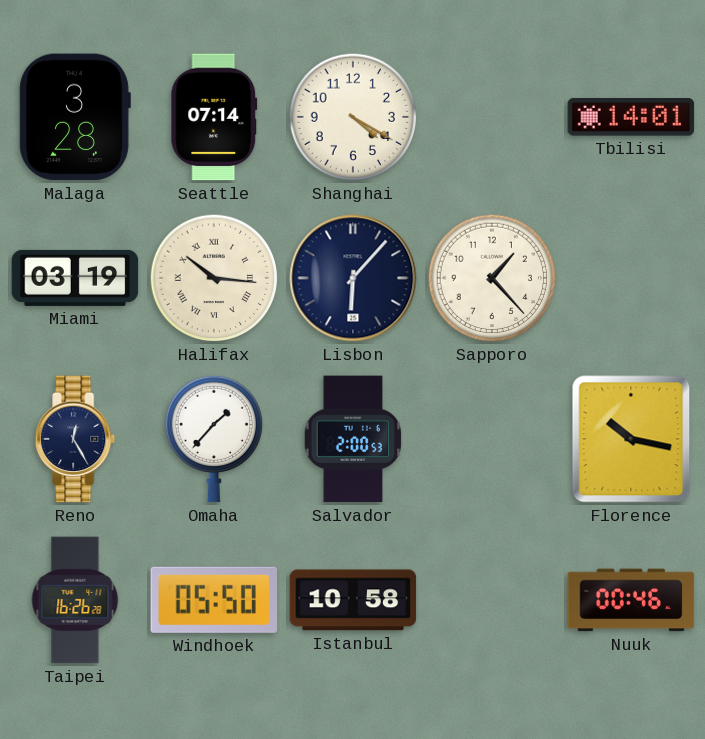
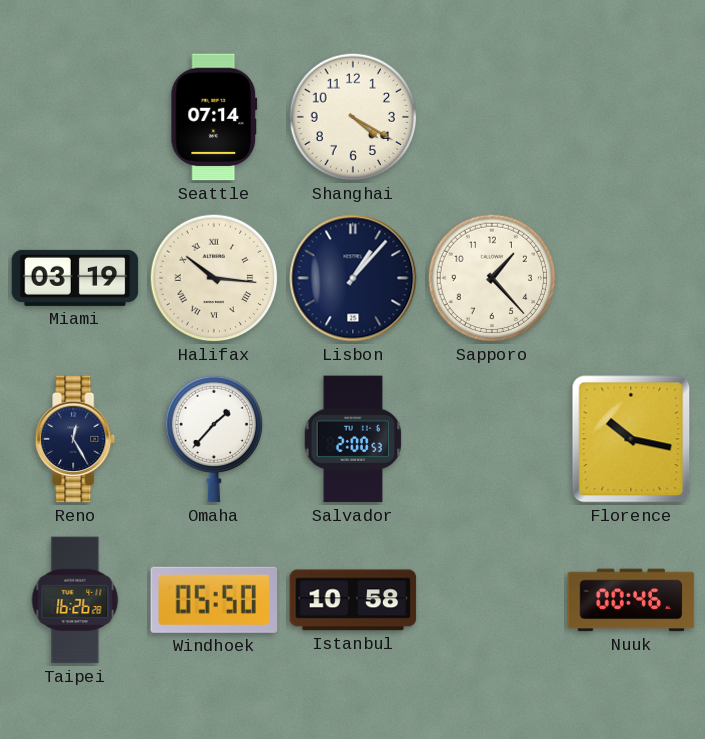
Malaga: 3:28 -> none (75, 117)
Tbilisi: 14:01 -> none (631, 117)
Lisbon: 6:07 -> 1:07 (353, 278)
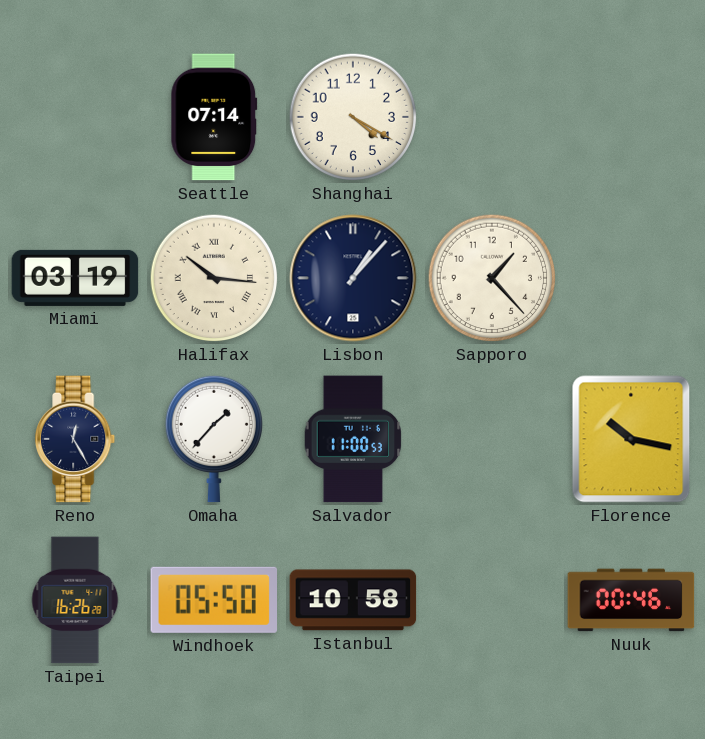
Salvador: 2:00 -> 11:00 (353, 439)
